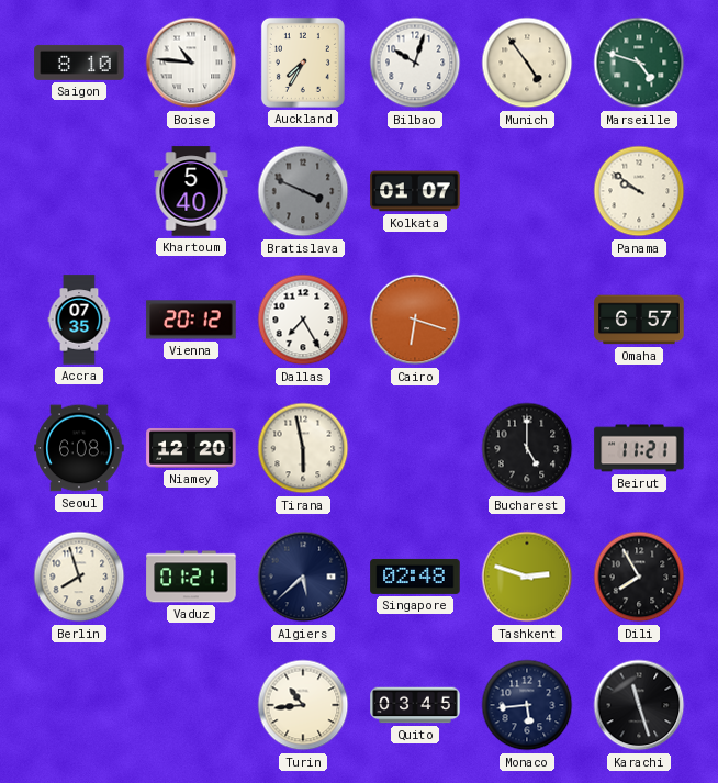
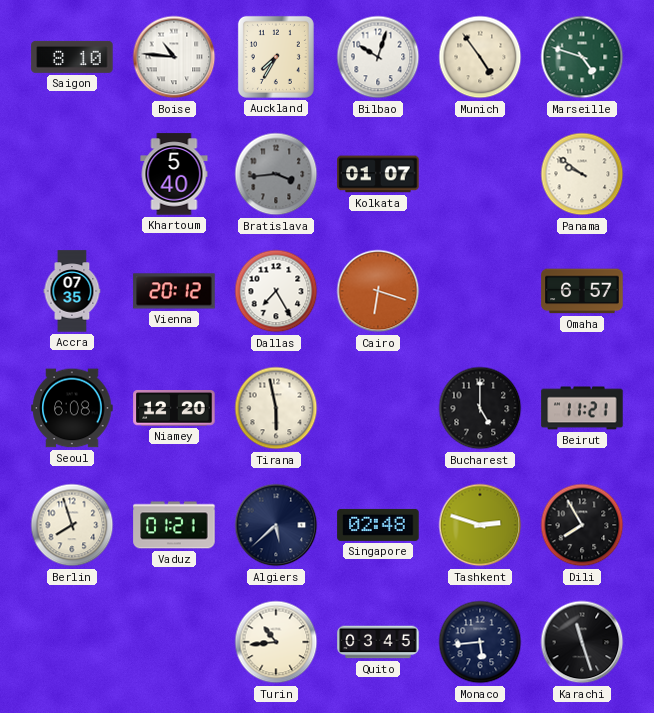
Bratislava: 3:49 -> 3:44 (276, 174)
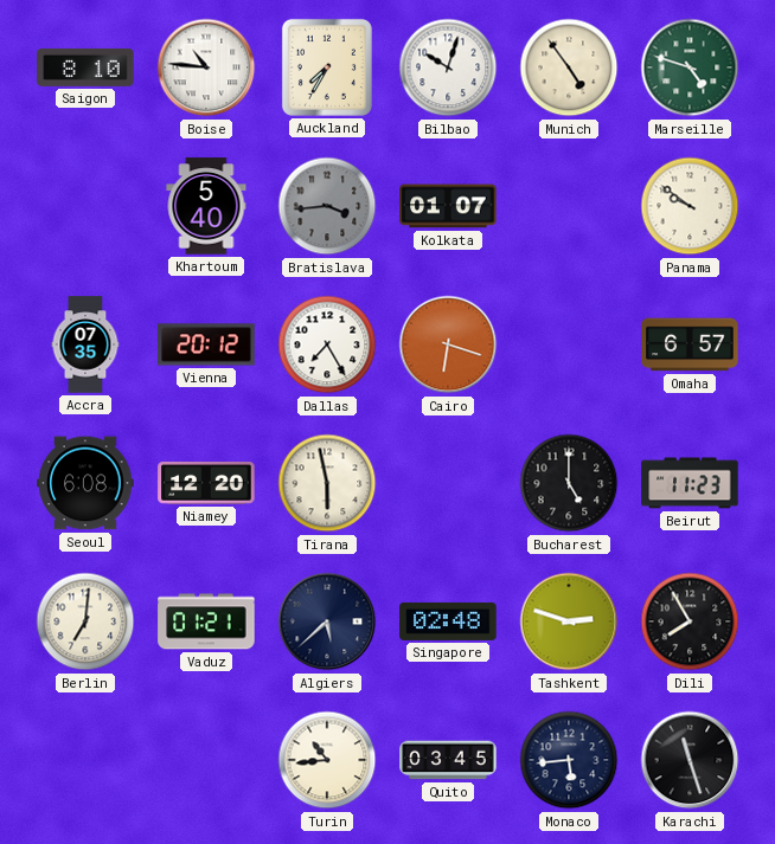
Beirut: 11:21 -> 11:23 (690, 483)
Berlin: 7:57 -> 7:01 (85, 621)
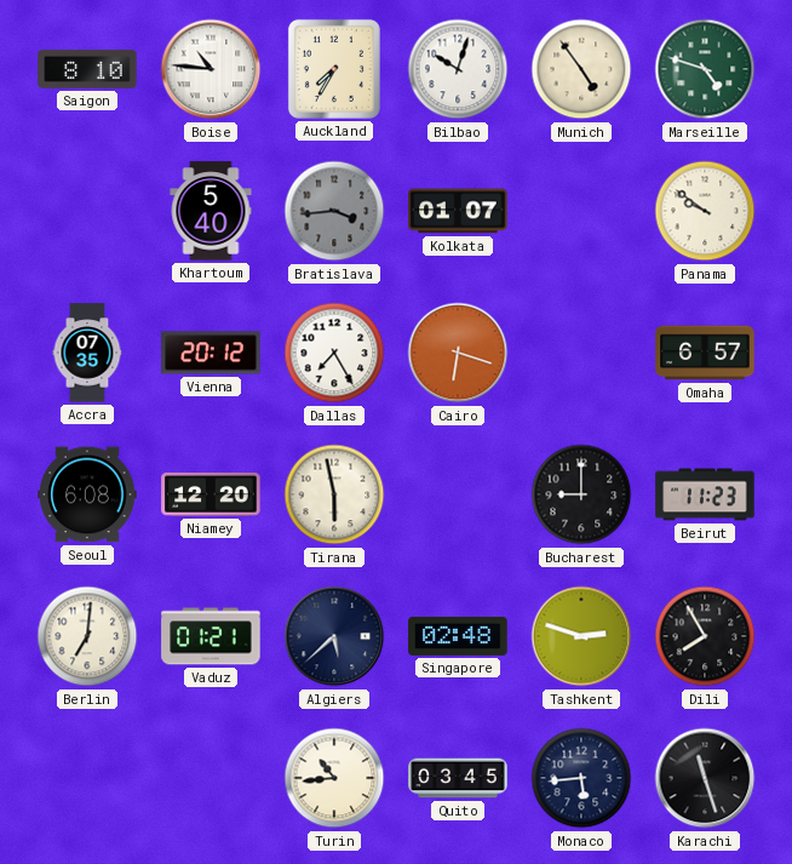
Bucharest: 5:00 -> 9:00 (581, 494)
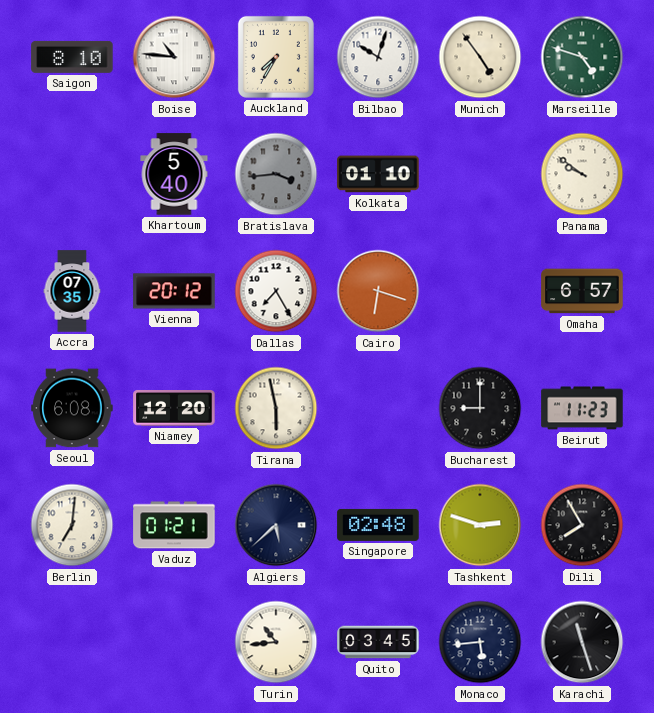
Kolkata: 01:07 -> 01:10 (378, 174)
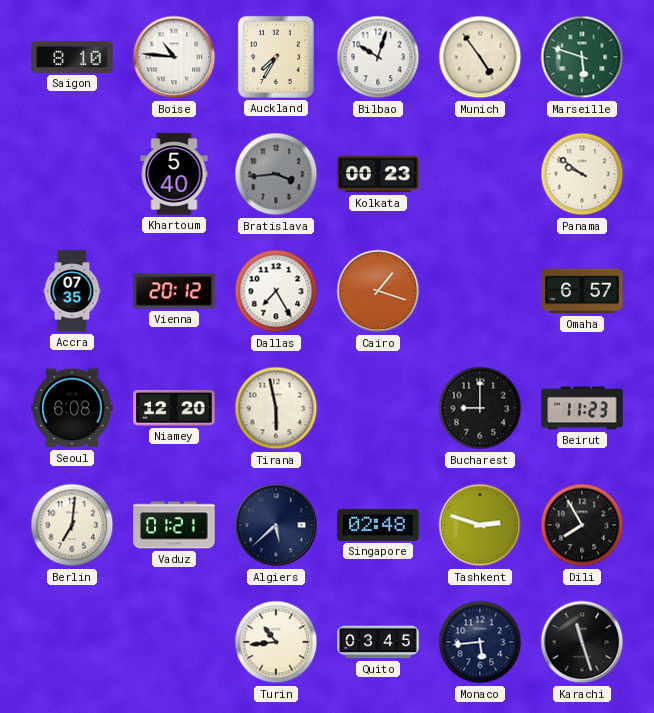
Marseille: 4:48 -> 5:48 (582, 57)
Kolkata: 01:10 -> 00:23 (378, 174)
Cairo: 6:18 -> 1:18 (378, 291)
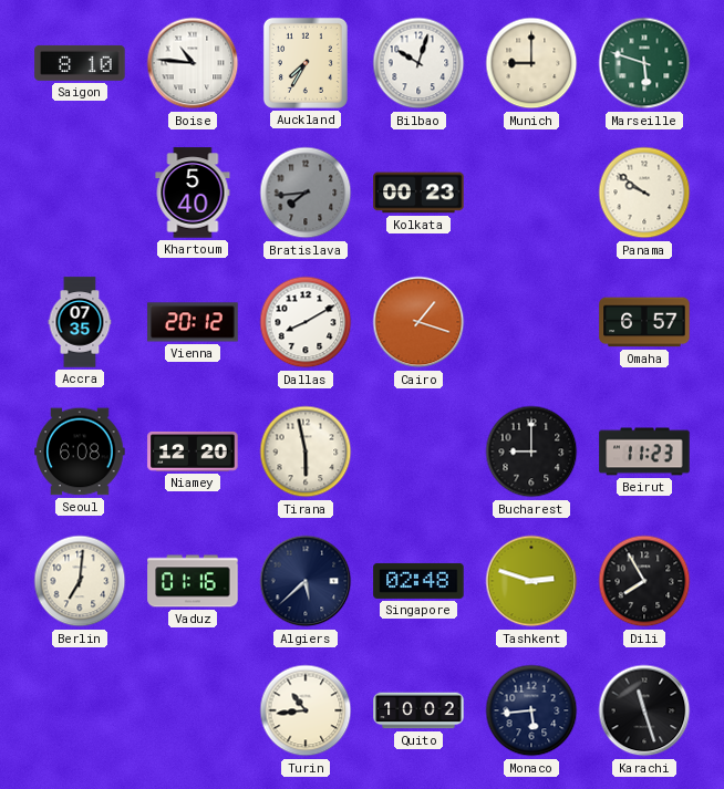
Munich: 4:54 -> 9:00 (531, 63)
Bratislava: 3:44 -> 7:44 (306, 193)
Dallas: 7:25 -> 8:10 (306, 322)
Vaduz: 01:21 -> 01:16 (193, 581)
Quito: 03:45 -> 10:02 (418, 710)
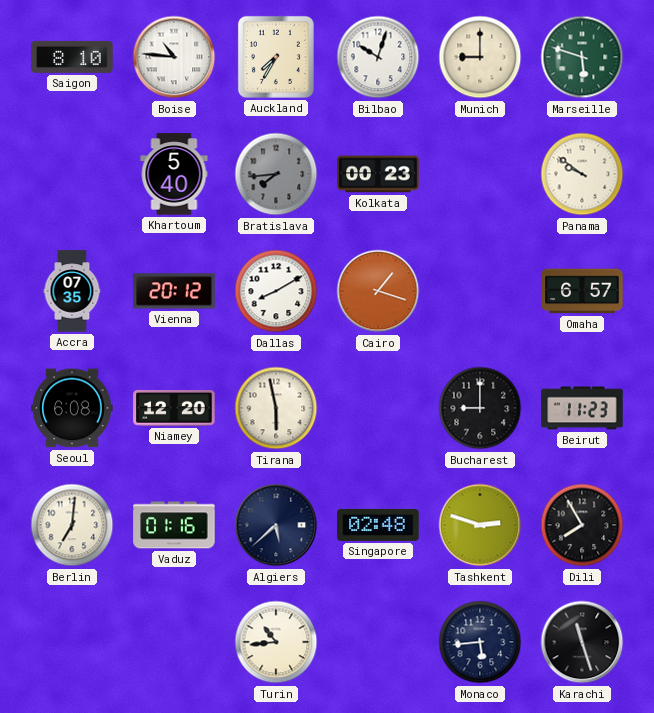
Quito: 10:02 -> none (418, 710)
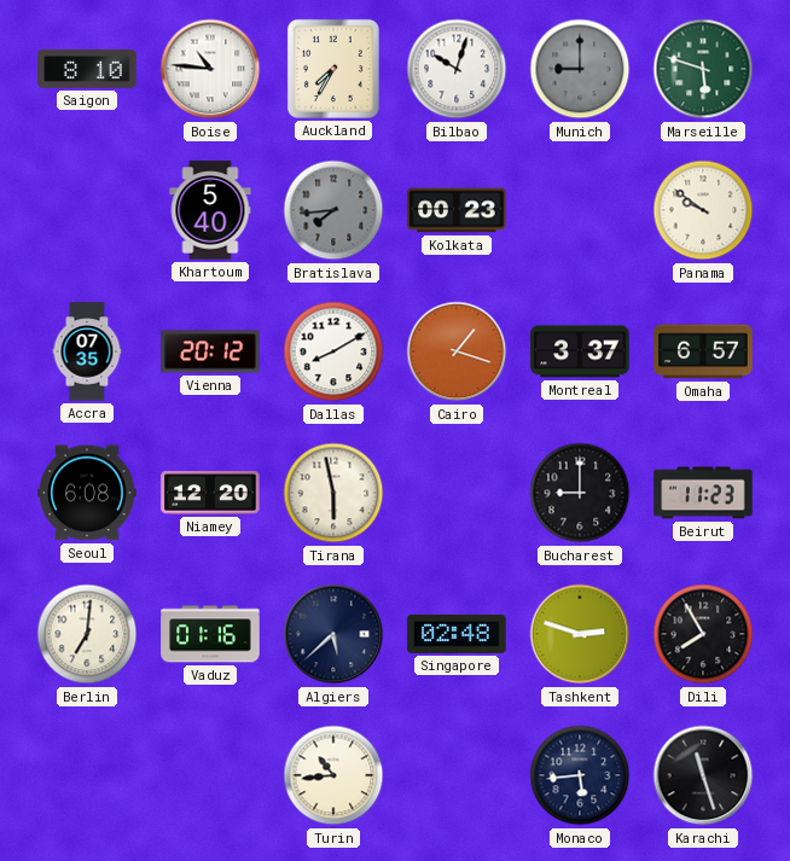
Munich dial: cream -> grey (580, 69)
Montreal: none -> 3:37 (580, 351)
